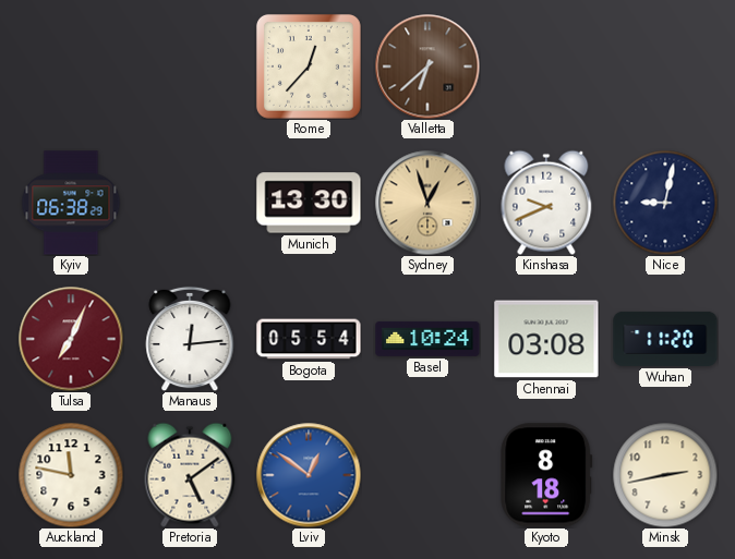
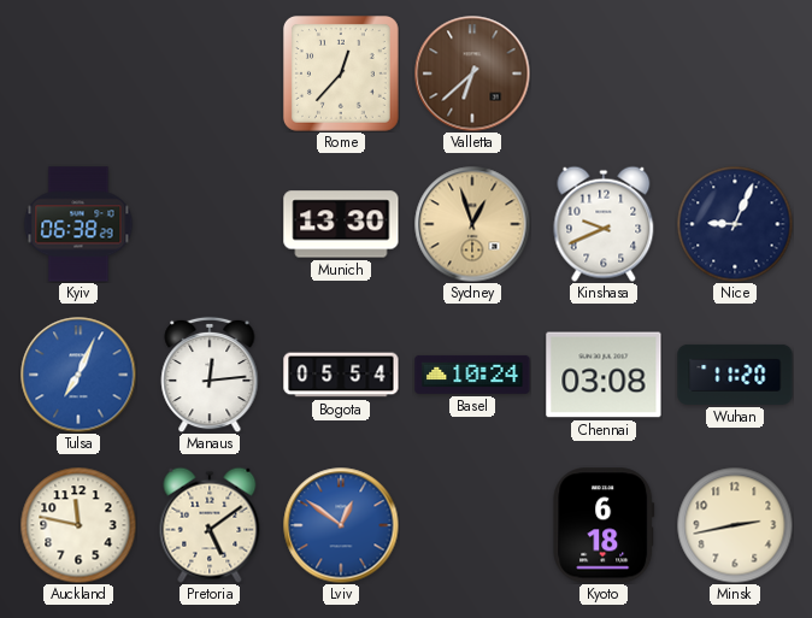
Nice: 9:02 -> 9:04 (735, 224)
Tulsa dial: burgundy -> blue (78, 375)
Kyoto: 8:18 -> 6:18 (604, 525)
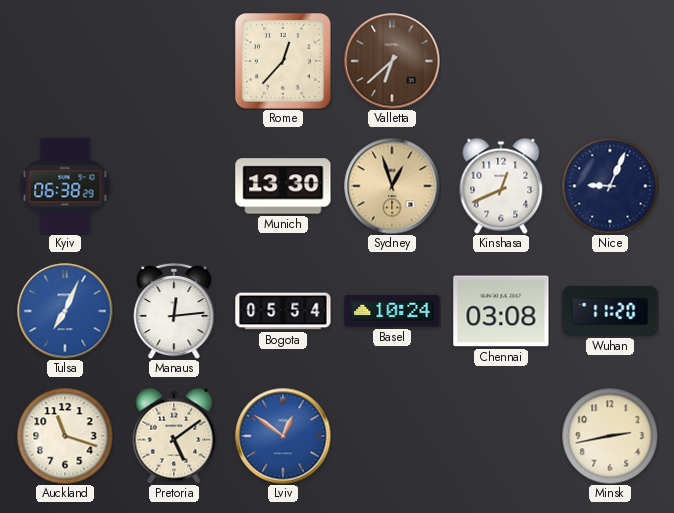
Kinshasa: 9:41 -> 12:41 (501, 186)
Auckland: 11:47 -> 11:18 (65, 436)
Kyoto: 6:18 -> none (604, 525)
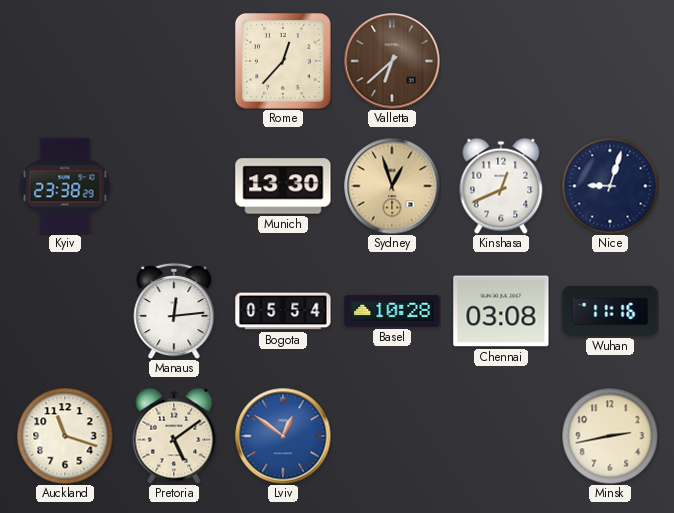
Kyiv: 06:38 -> 23:38 (65, 186)
Nice: 9:04 -> 9:03 (610, 186)
Tulsa: 7:04 -> none (65, 311)
Basel: 10:24 -> 10:28 (392, 311)
Wuhan: 11:20 -> 11:16 (610, 311)
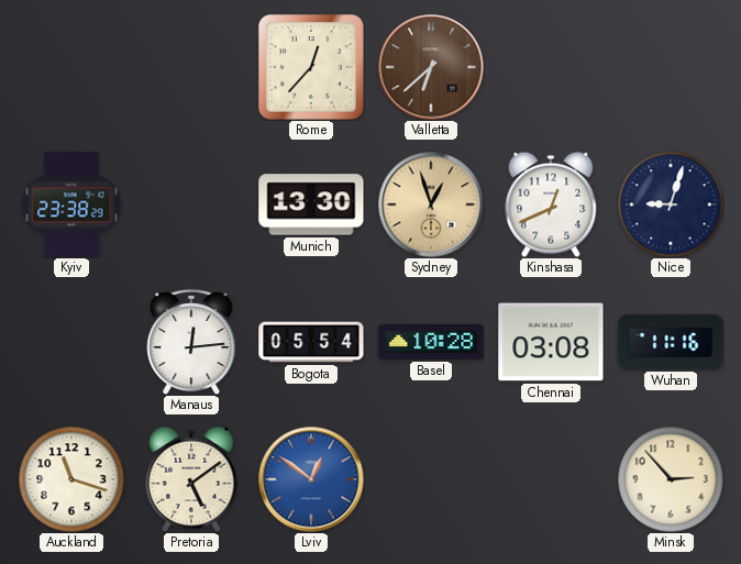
Minsk: 2:43 -> 2:53 (671, 479)
